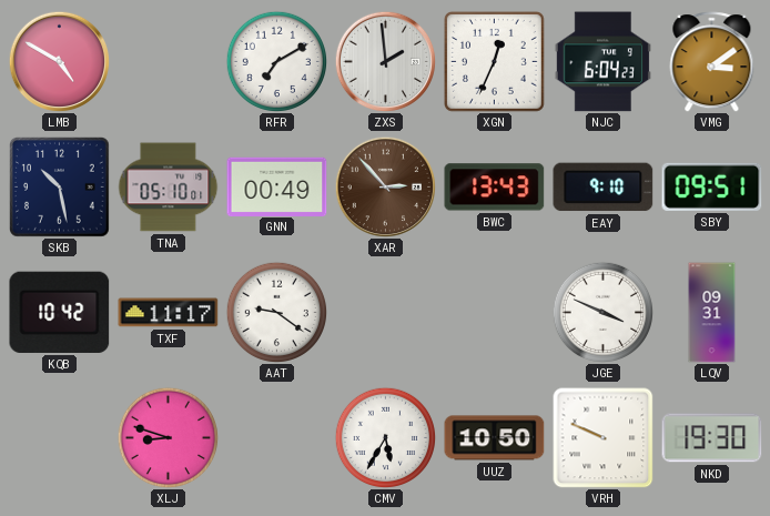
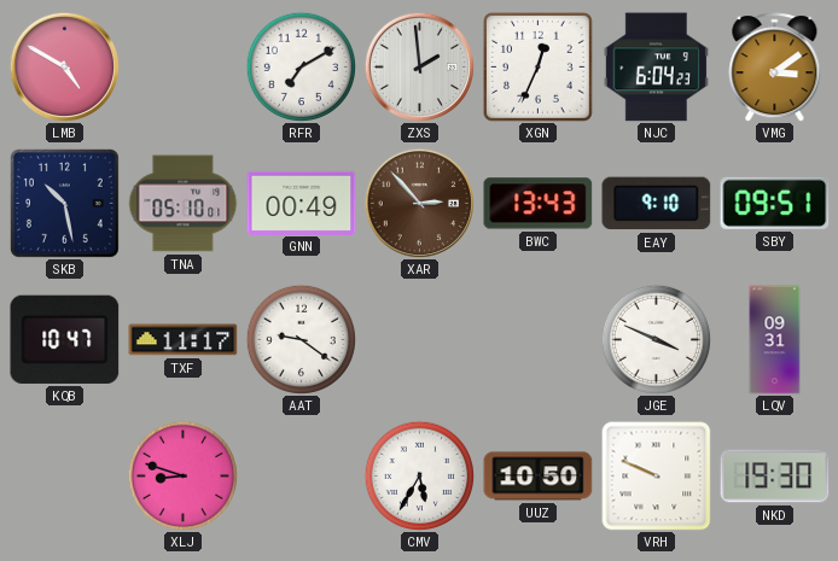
KQB: 10:42 -> 10:47 (65, 339)
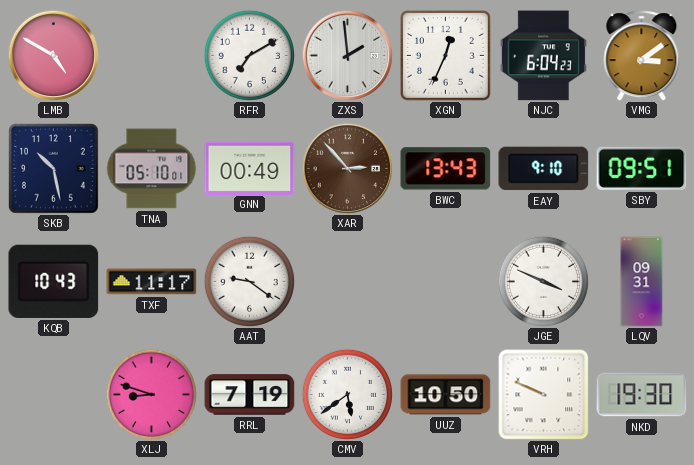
KQB: 10:47 -> 10:43 (54, 281)
RRL: none -> 7:19 (250, 395)
CMV: 5:35 -> 5:39 (347, 394)
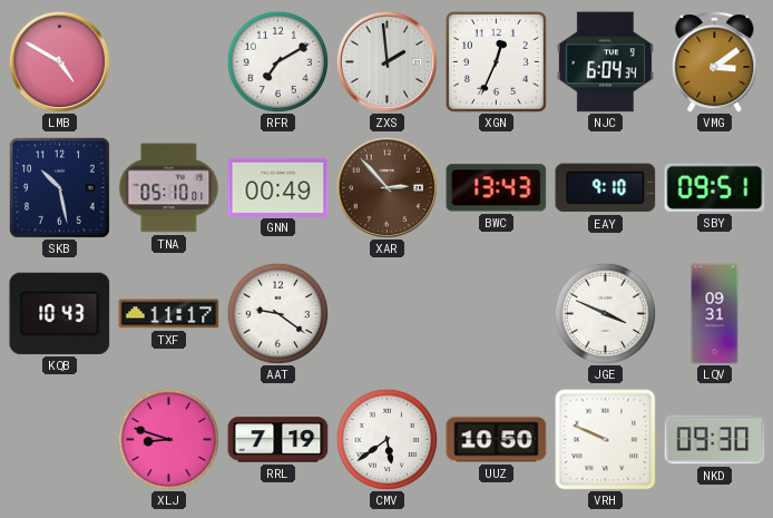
NJC: 6:04:23 -> 6:04:34 (605, 62)
NKD: 19:30 -> 09:30 (715, 440)
